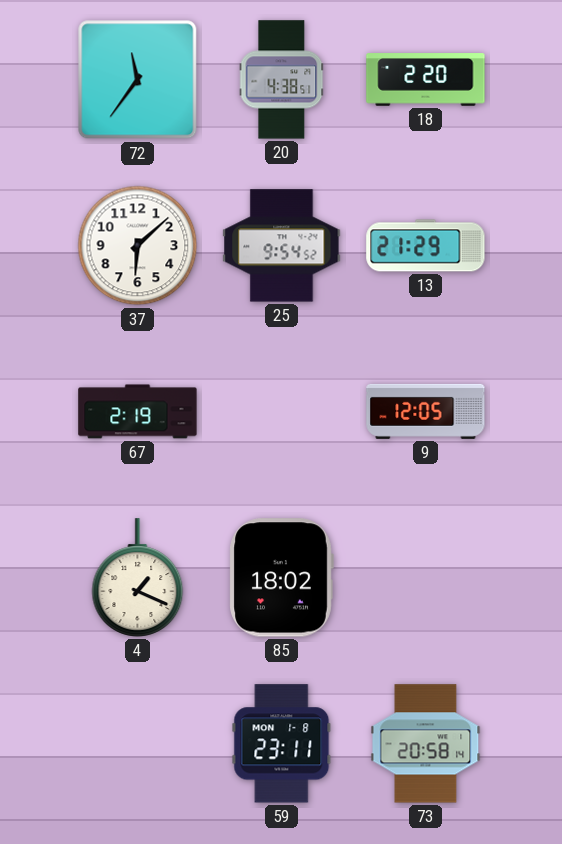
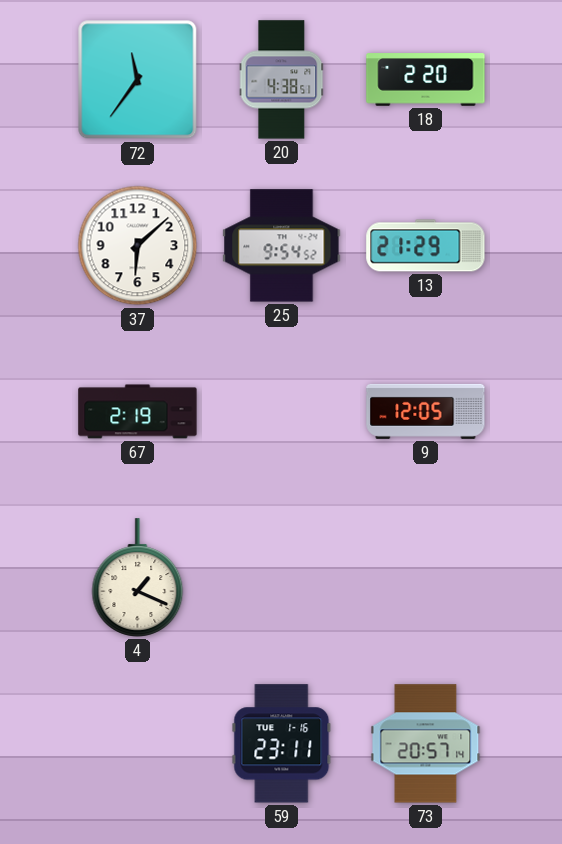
85: 18:02 -> none (281, 578)
59 date: MON 1-8 -> TUE 1-16 (282, 744)
73: 20:58 -> 20:57 (426, 744)
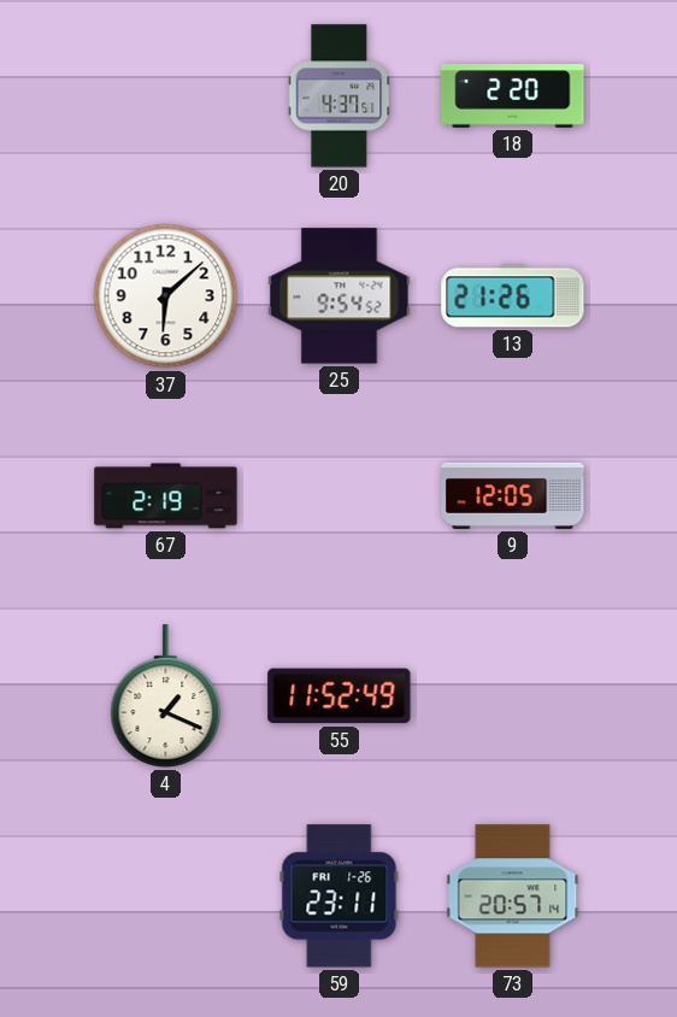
72: 11:36 -> none (138, 80)
20: 4:38 -> 4:37 (340, 96)
13: 21:29 -> 21:26 (513, 296)
55: none -> 11:52 (340, 696)
59 date: TUE 1-16 -> FRI 1-26 (340, 897)
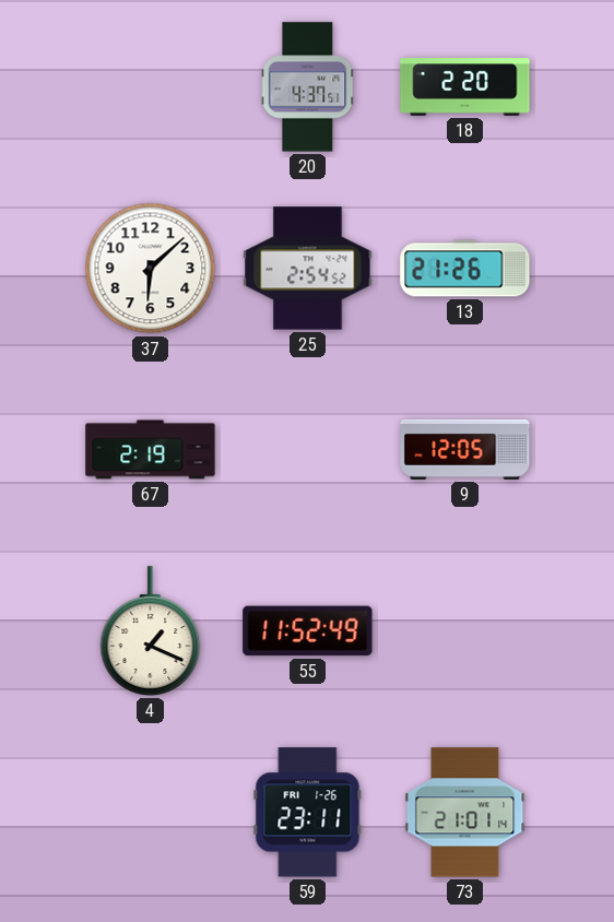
25: 9:54 -> 2:54 (308, 269)
73: 20:57 -> 21:01 (465, 813)
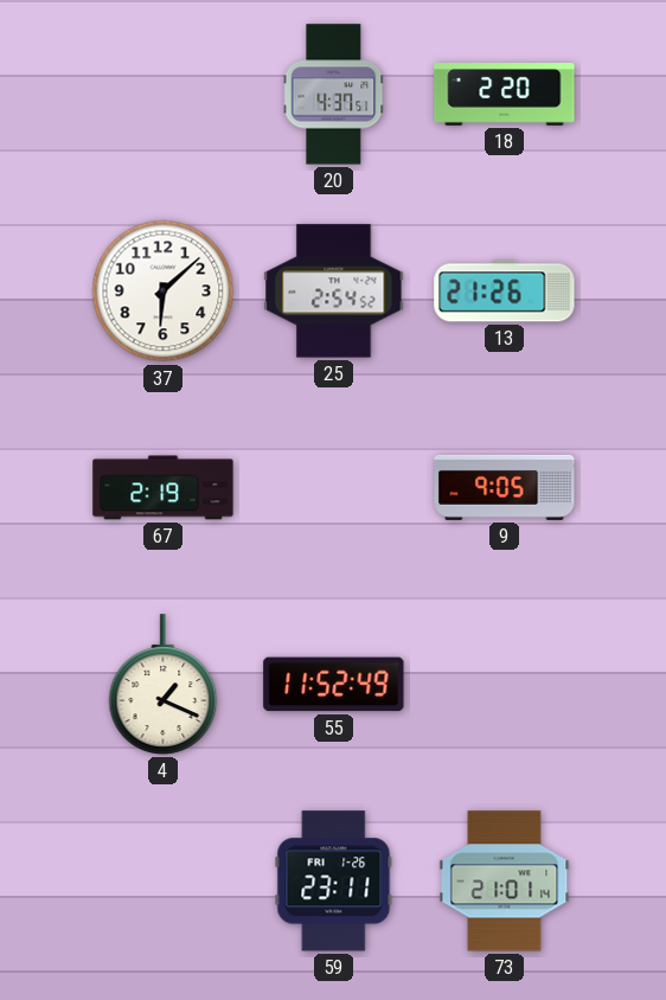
9: 12:05 -> 9:05 (505, 487)
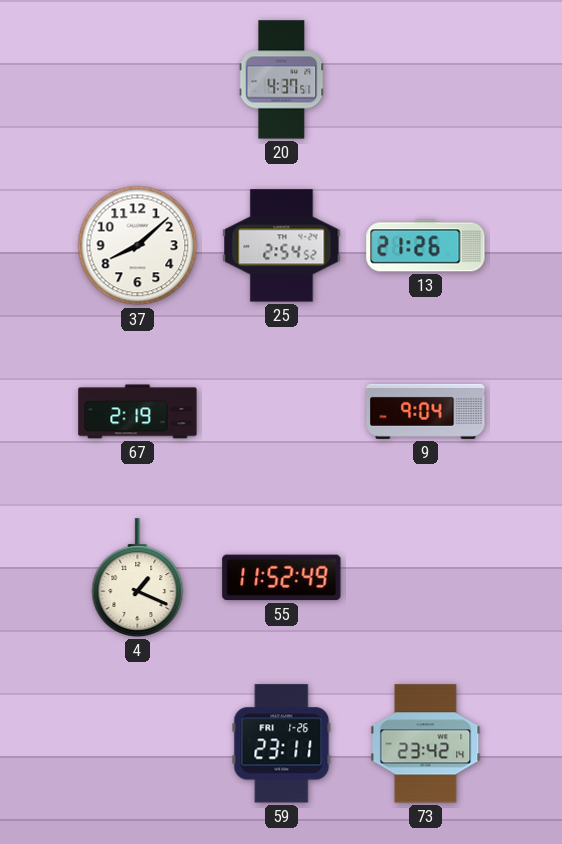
18: 2:20 -> none (505, 95)
37: 6:08 -> 8:08 (138, 246)
9: 9:05 -> 9:04 (426, 411)
73: 21:01 -> 23:42 (426, 744)
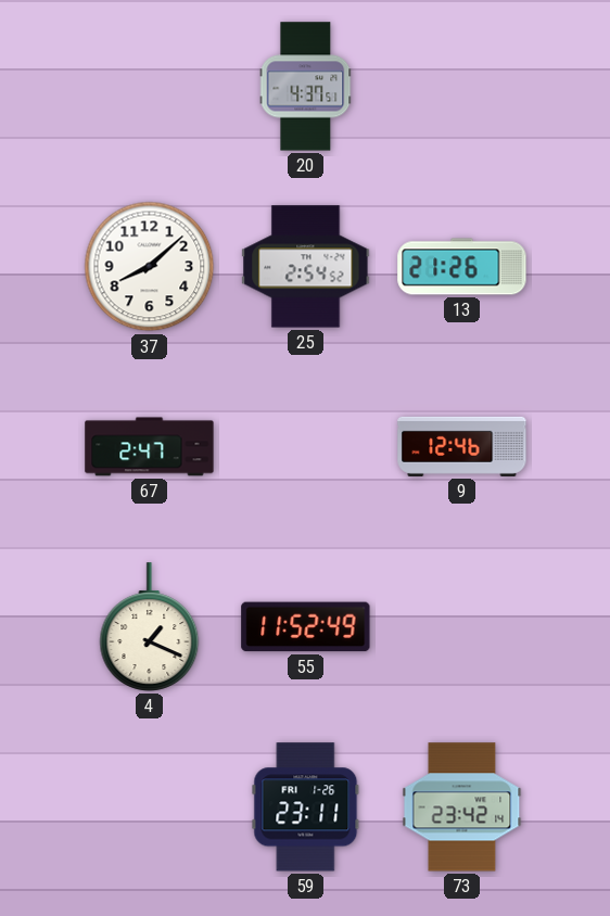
67: 2:19 -> 2:47 (150, 447)
9: 9:04 -> 12:46 (462, 446)
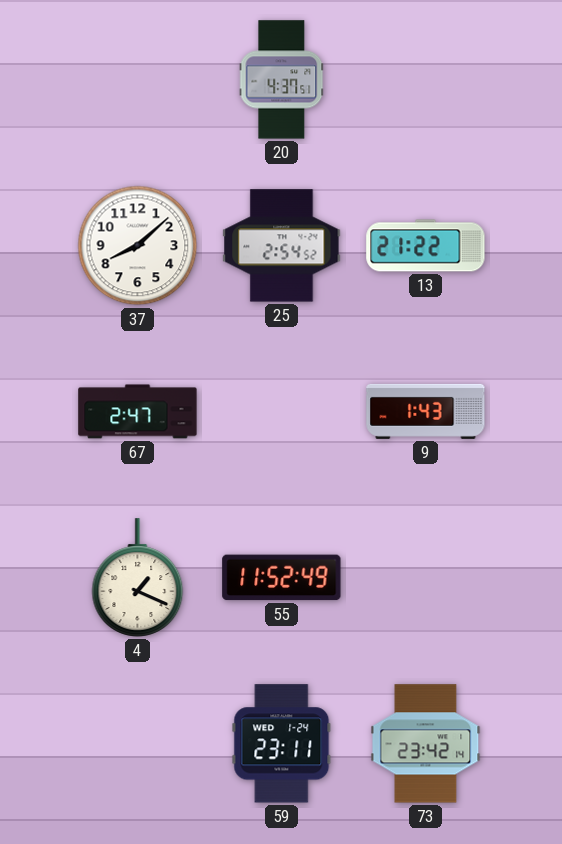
13: 21:26 -> 21:22 (426, 246)
9: 12:46 -> 1:43 (426, 411)
59 date: FRI 1-26 -> WED 1-24 (282, 744)
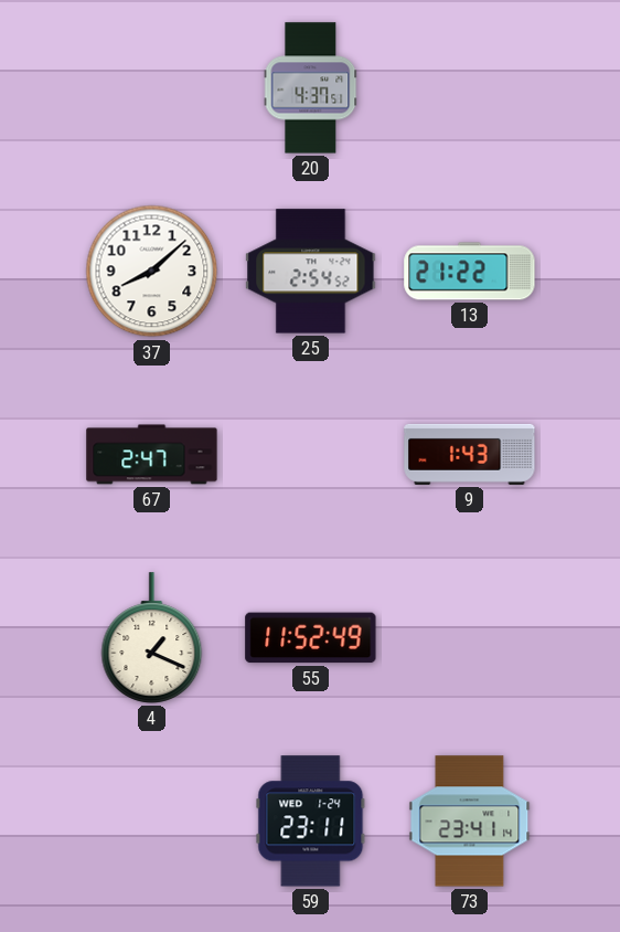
73: 23:42 -> 23:41 (470, 822)
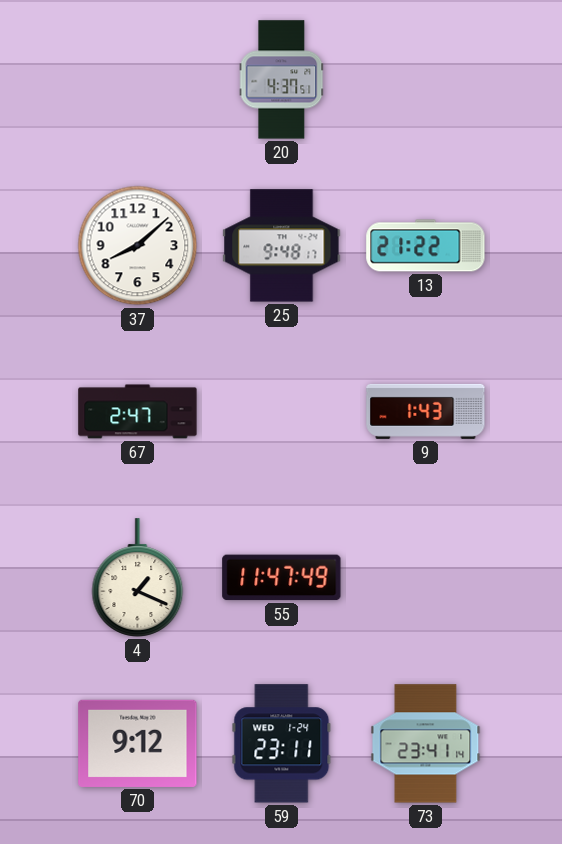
25: 2:54 -> 9:48 (282, 246)
55: 11:52 -> 11:47 (282, 578)
70: none -> 9:12 (138, 743)
